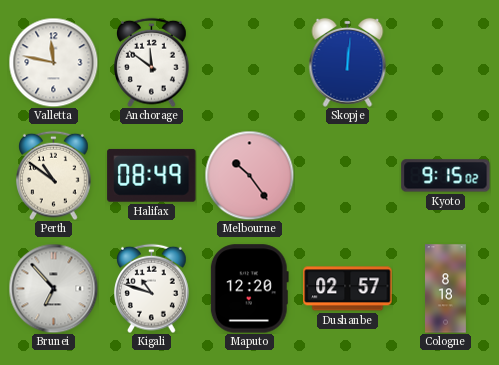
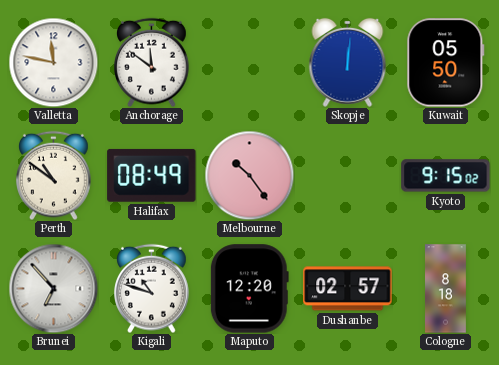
Kuwait: none -> 05:50 (446, 63)
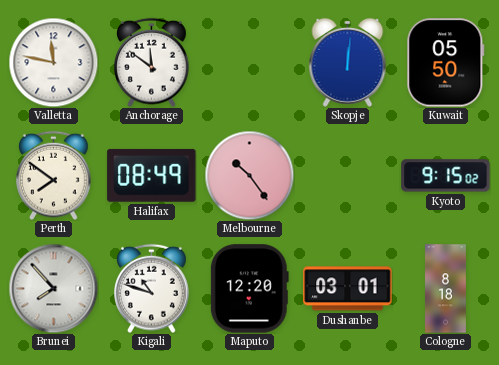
Perth: 10:51 -> 7:51 (54, 175)
Brunei: 6:53 -> 7:53 (53, 288)
Dushanbe: 02:57 -> 03:01 (348, 289)
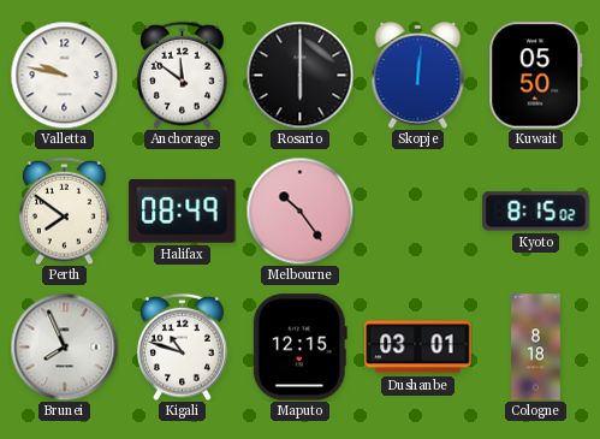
Valletta: 11:47 -> 9:47 (64, 75)
Rosario: none -> 6:00 (299, 75)
Kyoto: 9:15 -> 8:15 (536, 212)
Brunei: 7:53 -> 7:56 (64, 346)
Maputo: 12:20 -> 12:15 (299, 348)
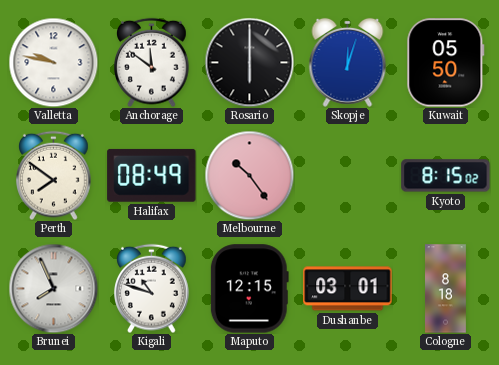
Skopje: 12:01 -> 12:03 (348, 62)
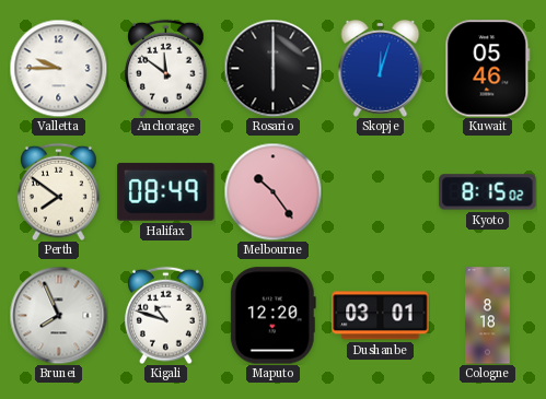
Valletta: 9:47 -> 9:45 (58, 68)
Kuwait: 05:50 -> 05:46 (488, 69)
Maputo: 12:15 -> 12:20 (272, 316)
